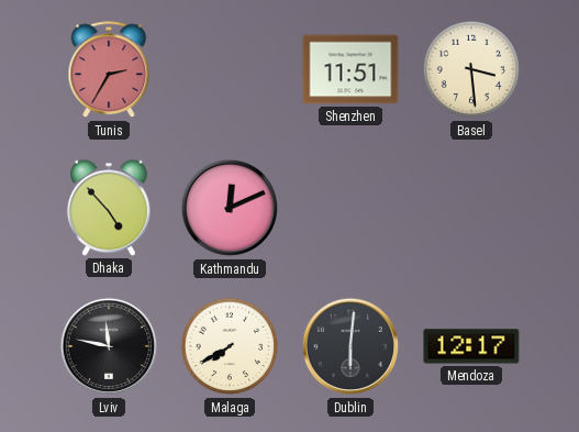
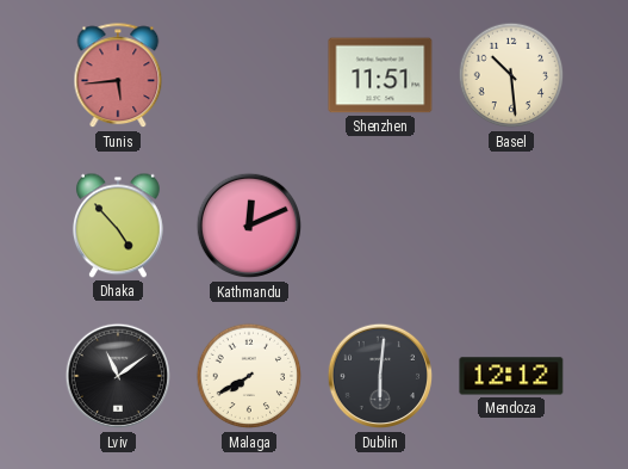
Tunis: 2:35 -> 5:44 (118, 76)
Basel: 3:29 -> 10:29 (511, 75)
Lviv: 11:47 -> 11:09 (118, 376)
Mendoza: 12:17 -> 12:12 (511, 376)
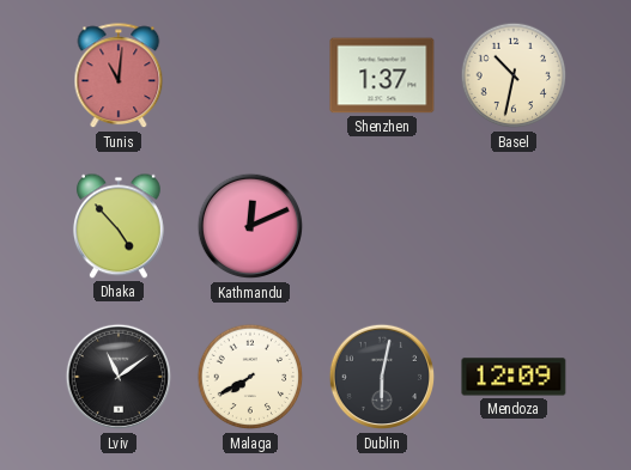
Tunis: 5:44 -> 11:01 (119, 77)
Shenzhen: 11:51 -> 1:37 (382, 75)
Basel: 10:29 -> 10:32 (514, 75)
Dublin: 6:01 -> 6:02 (382, 377)
Mendoza: 12:12 -> 12:09 (514, 377)
